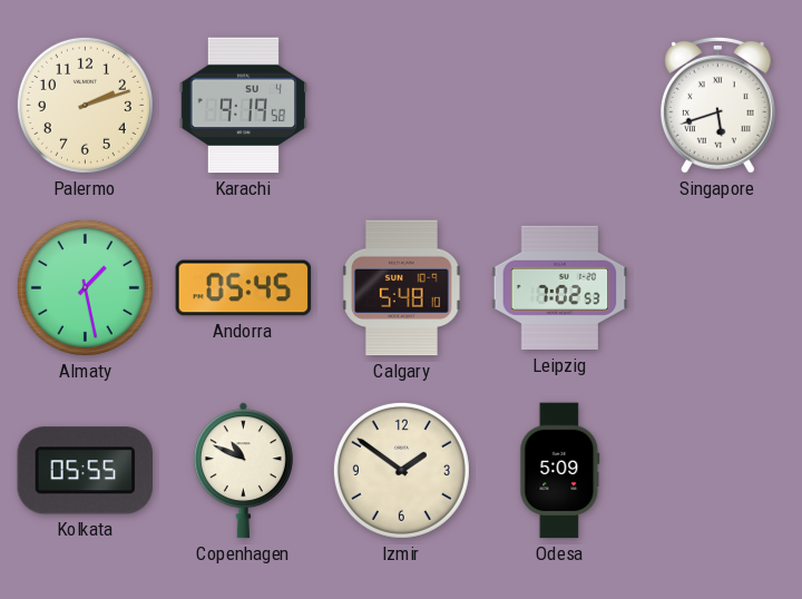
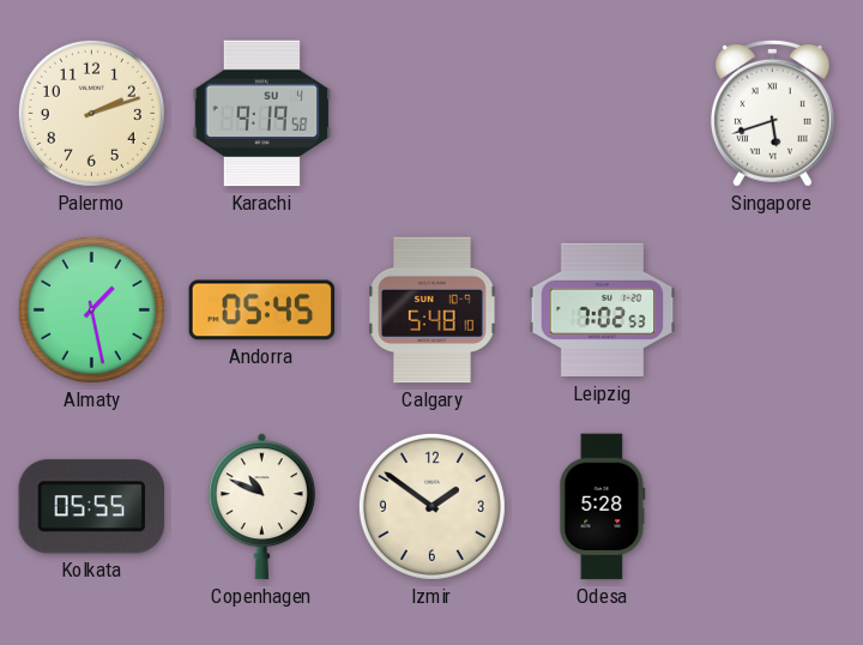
Odesa: 5:09 -> 5:28 (603, 507)
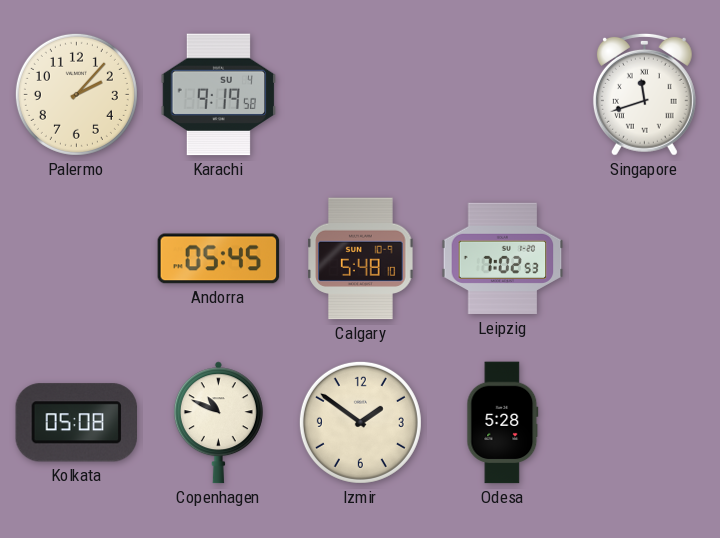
Palermo: 2:12 -> 2:07 (76, 94)
Singapore: 5:42 -> 11:42 (644, 94)
Almaty: 1:28 -> none (91, 309)
Kolkata: 05:55 -> 05:08 (76, 423)
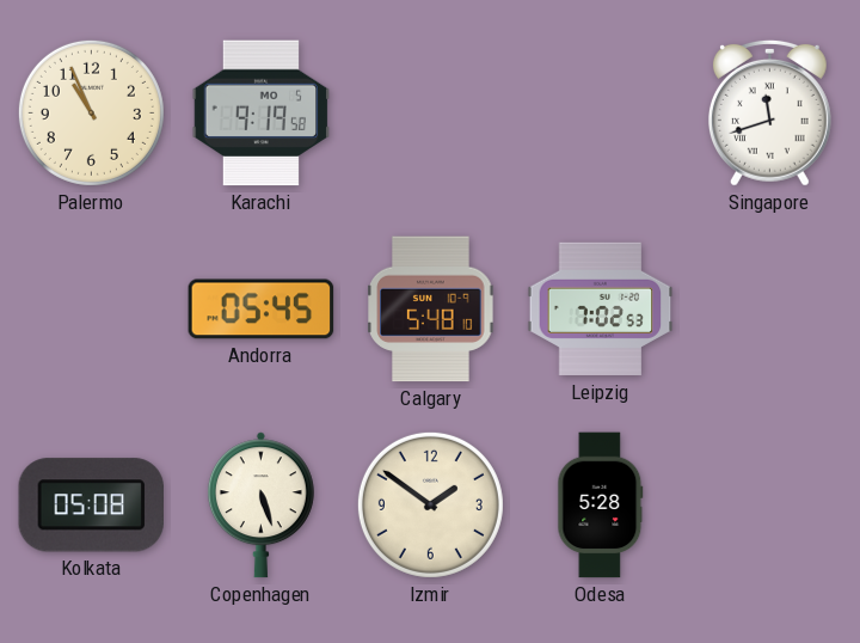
Palermo: 2:07 -> 10:56 (91, 112)
Karachi date: SU 4 -> MO 5 (262, 114)
Copenhagen: 10:49 -> 5:27 (260, 506)
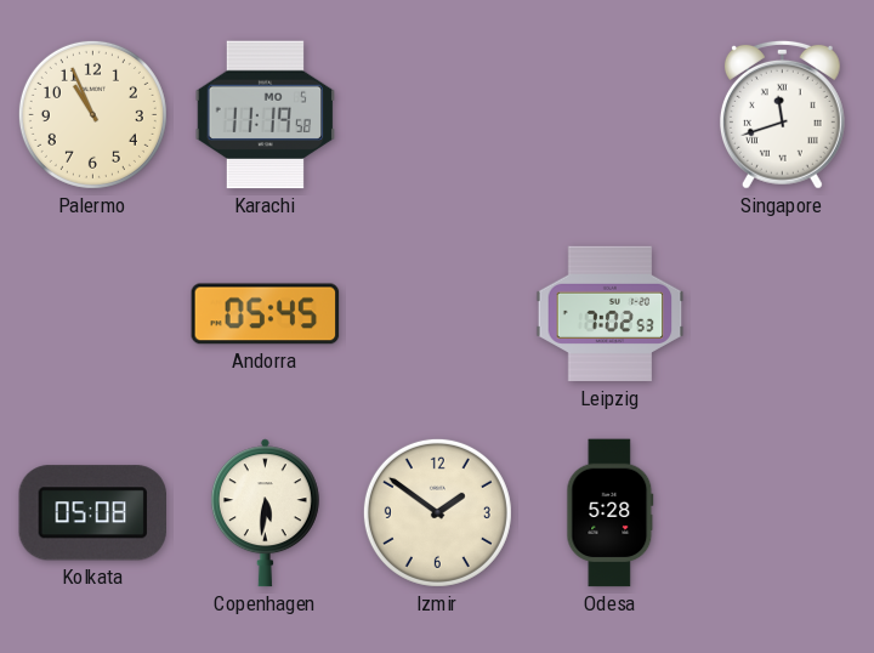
Karachi: 9:19 -> 11:19 (266, 115)
Calgary: 5:48 -> none (431, 310)
Copenhagen: 5:27 -> 5:31 (265, 513)
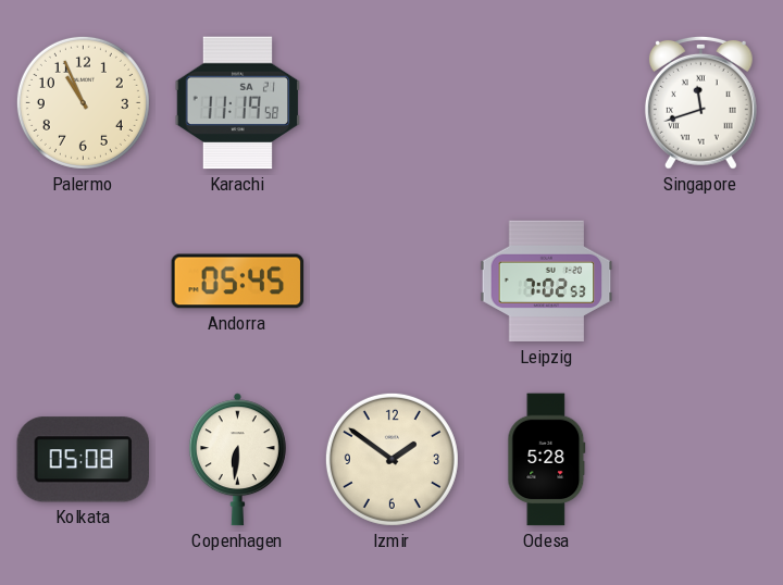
Karachi date: MO 5 -> SA 21 (238, 103)
Copenhagen: 5:31 -> 6:31 (237, 460)
